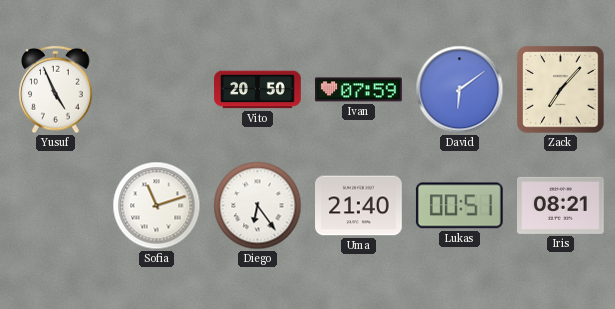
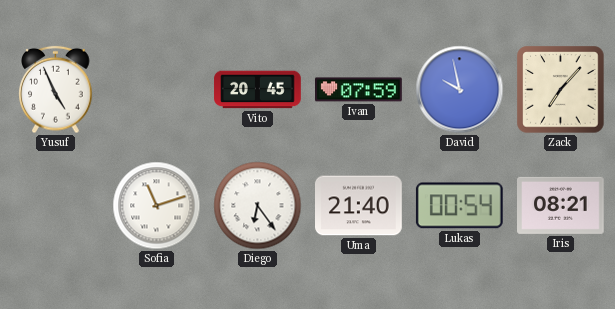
Vito: 20:50 -> 20:45 (258, 90)
David: 6:09 -> 9:58 (460, 90)
Lukas: 00:51 -> 00:54 (459, 206)
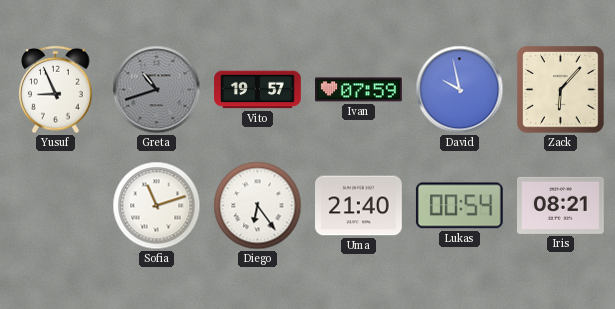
Yusuf: 4:56 -> 8:56 (56, 90)
Greta: none -> 10:42 (157, 90)
Vito: 20:45 -> 19:57 (258, 90)
Zack: 7:07 -> 6:07 (561, 90)
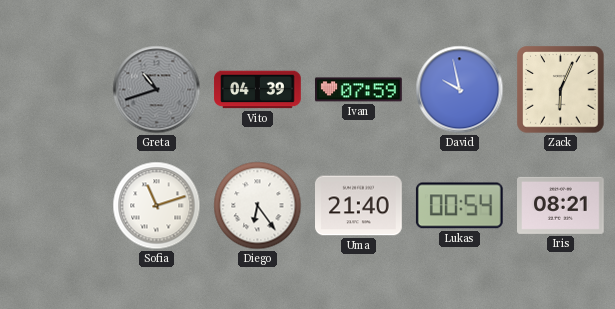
Yusuf: 8:56 -> none (56, 90)
Vito: 19:57 -> 04:39 (258, 90)
Zack: 6:07 -> 6:04 (561, 90)
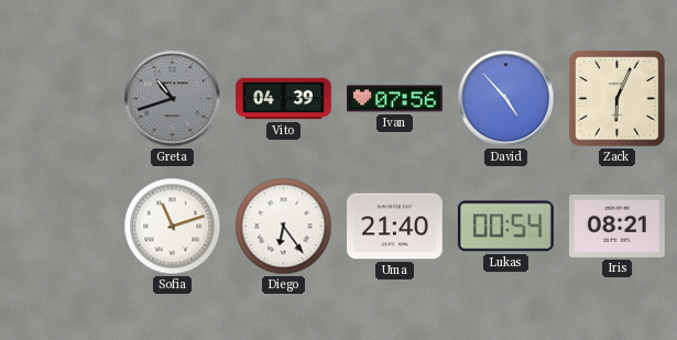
Ivan: 07:59 -> 07:56 (395, 99)
David: 9:58 -> 4:53 (506, 99)
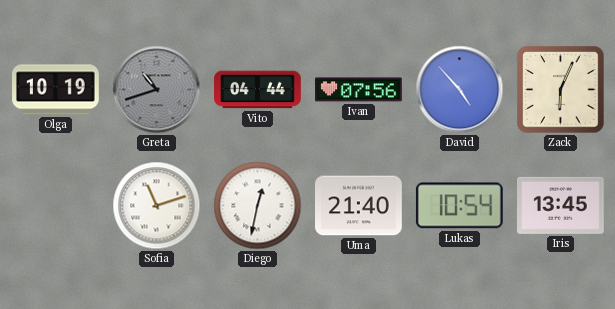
Olga: none -> 10:19 (56, 90)
Vito: 04:39 -> 04:44 (258, 90)
Diego: 6:24 -> 12:32 (258, 206)
Lukas: 00:54 -> 10:54 (459, 206)
Iris: 08:21 -> 13:45 (561, 205)
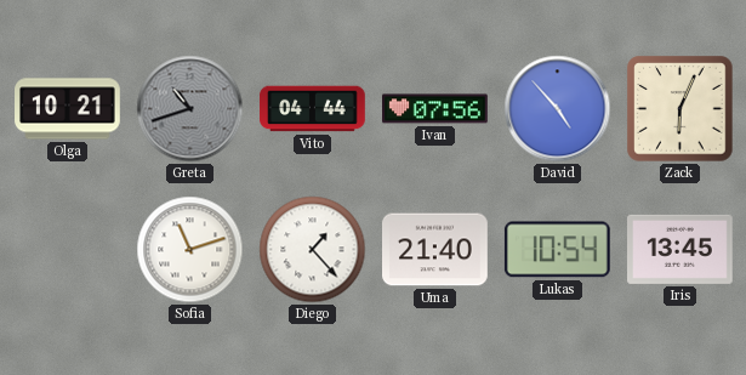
Olga: 10:19 -> 10:21 (68, 109)
Diego: 12:32 -> 1:23 (313, 250)
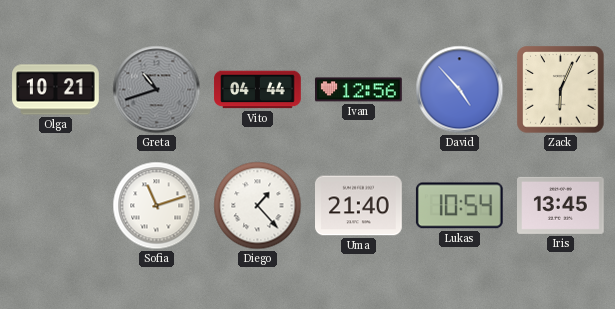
Ivan: 07:56 -> 12:56 (359, 90)
